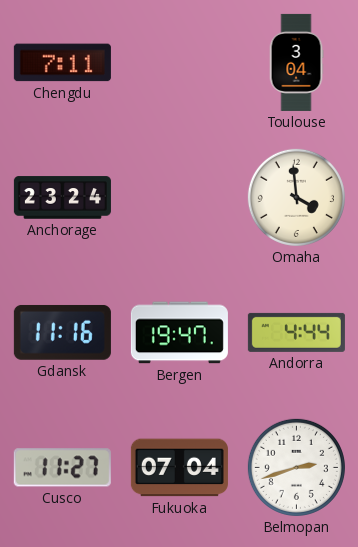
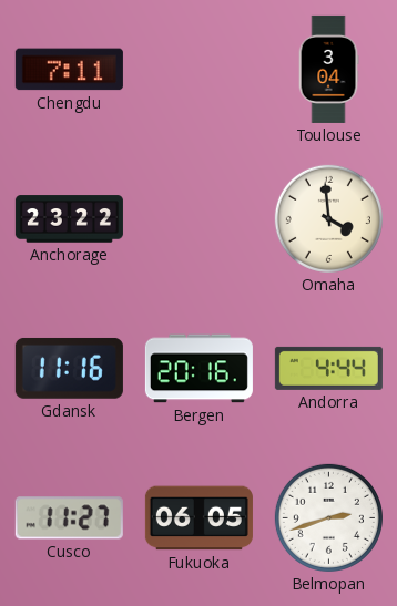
Anchorage: 23:24 -> 23:22 (69, 219)
Bergen: 19:47 -> 20:16 (198, 369)
Fukuoka: 07:04 -> 06:05 (198, 518)
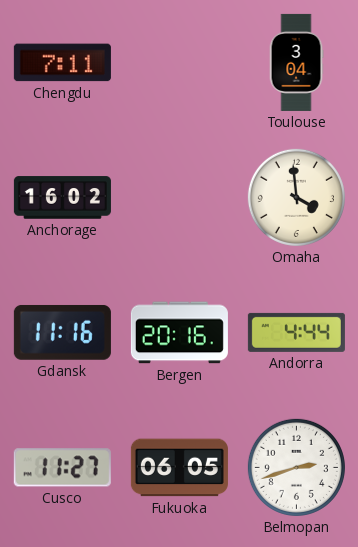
Anchorage: 23:22 -> 16:02 (62, 198)
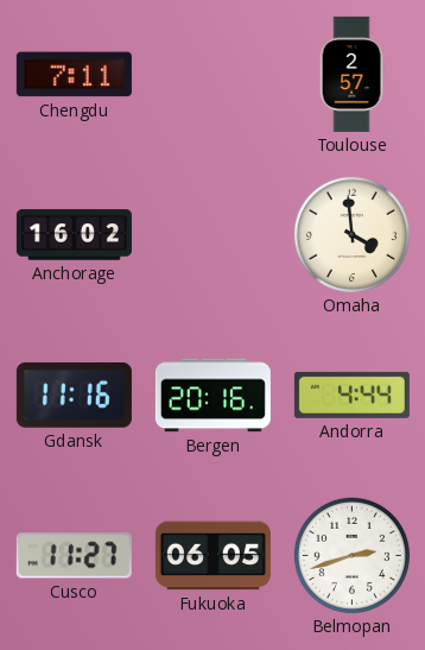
Toulouse: 3:04 -> 2:57 (351, 74)
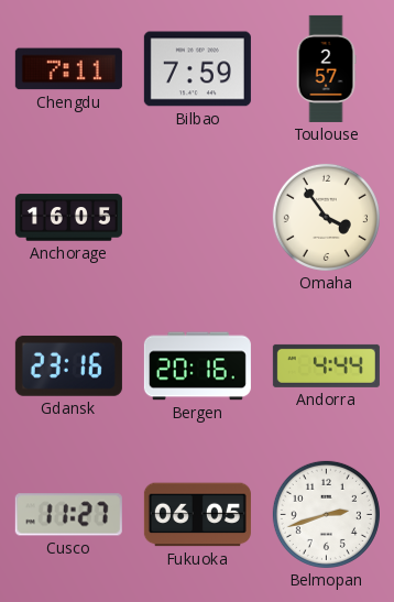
Bilbao: none -> 7:59 (197, 69)
Anchorage: 16:02 -> 16:05 (68, 218)
Omaha: 3:59 -> 3:54 (326, 217)
Gdansk: 11:16 -> 23:16 (68, 365)
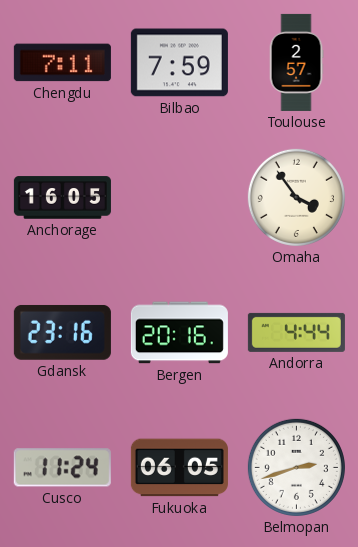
Cusco: 11:27 -> 11:24 (62, 468)
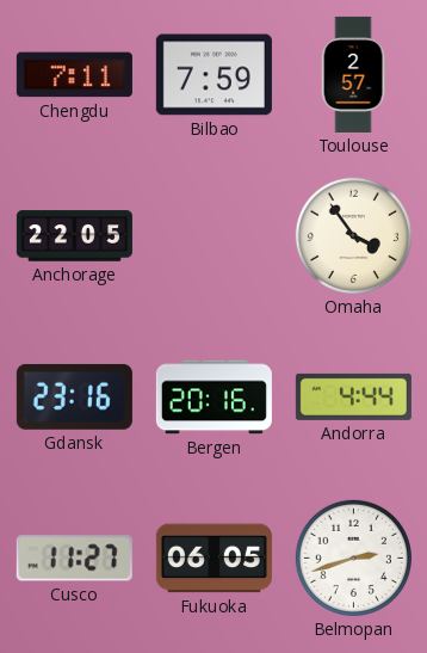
Anchorage: 16:05 -> 22:05 (74, 236)
Cusco: 11:24 -> 11:27 (74, 559)
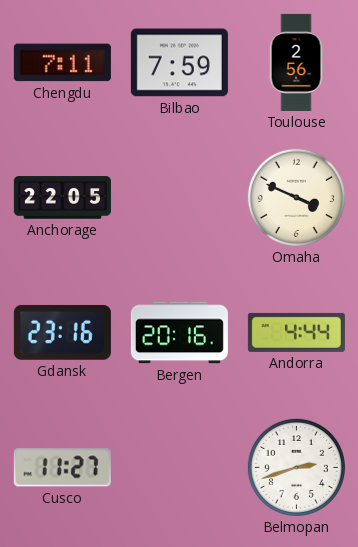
Toulouse: 2:57 -> 2:56 (296, 62)
Omaha: 3:54 -> 3:49 (296, 197)
Fukuoka: 06:05 -> none (213, 559)
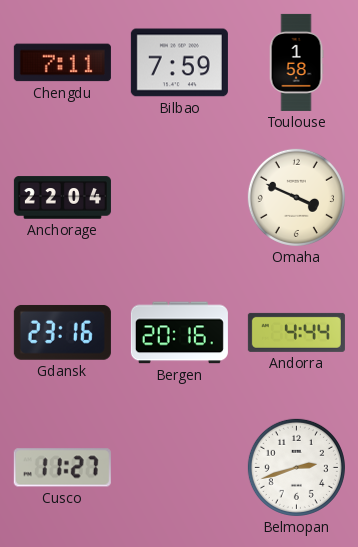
Toulouse: 2:56 -> 1:58 (296, 62)
Anchorage: 22:05 -> 22:04 (62, 198)
